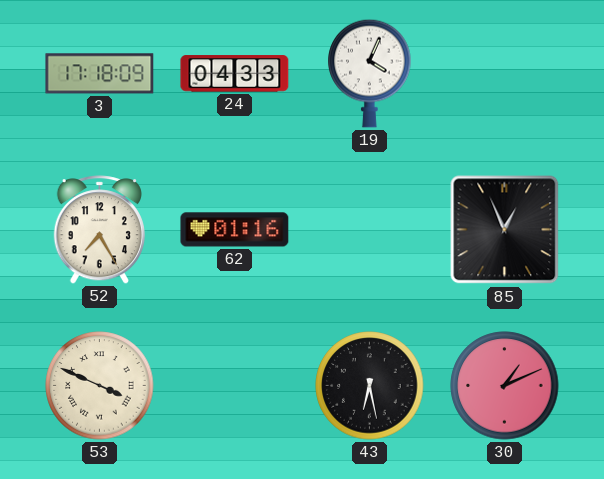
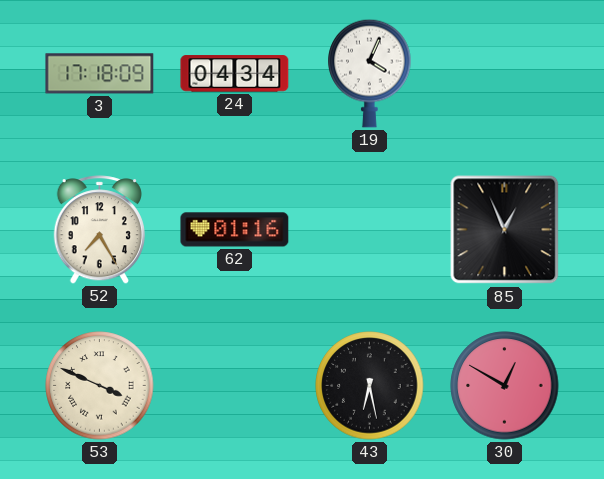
24: 04:33 -> 04:34 (235, 74)
30: 1:11 -> 12:50 (505, 386)
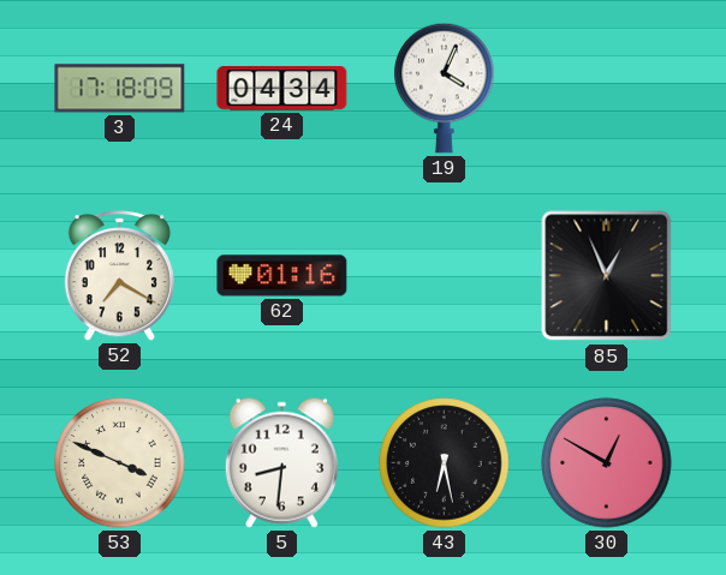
52: 7:25 -> 7:20 (119, 276)
5: none -> 8:31 (281, 462)
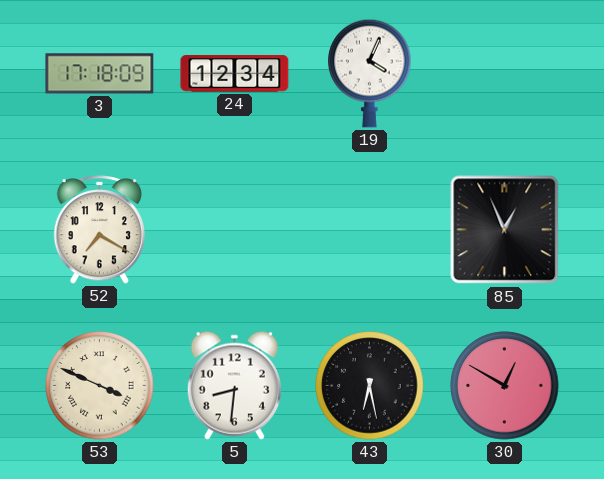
24: 04:34 -> 12:34 (235, 74)
62: 01:16 -> none (282, 276)
